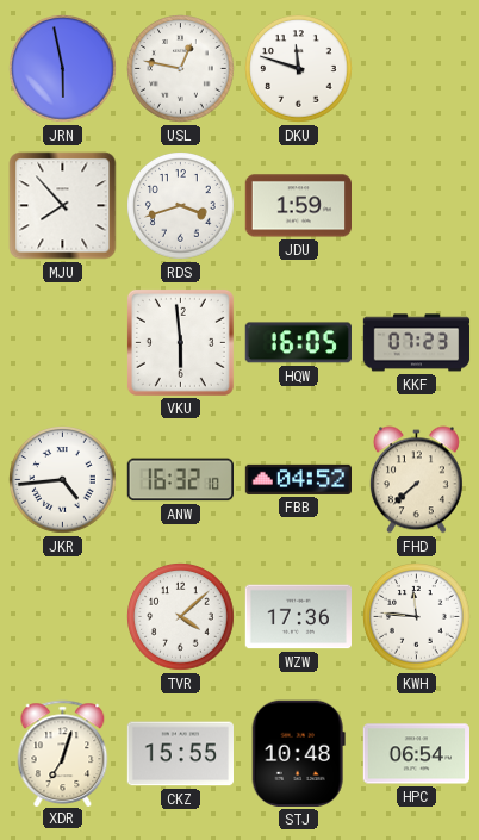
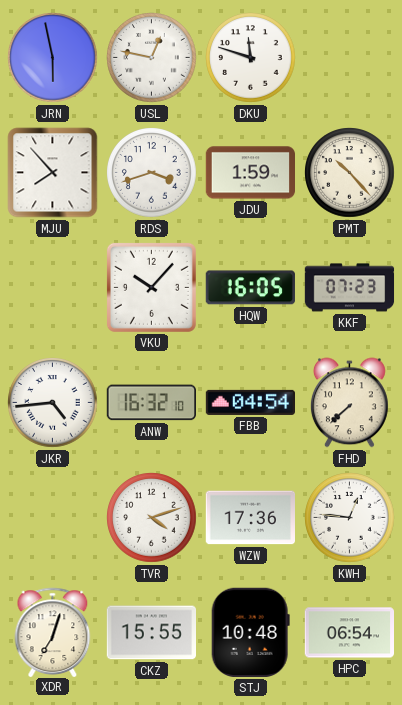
PMT: none -> 10:23 (350, 173)
VKU: 5:59 -> 10:07 (151, 287)
FBB: 04:52 -> 04:54 (251, 402)
TVR: 4:08 -> 4:12 (152, 518)
KWH: 11:46 -> 12:46 (350, 518)
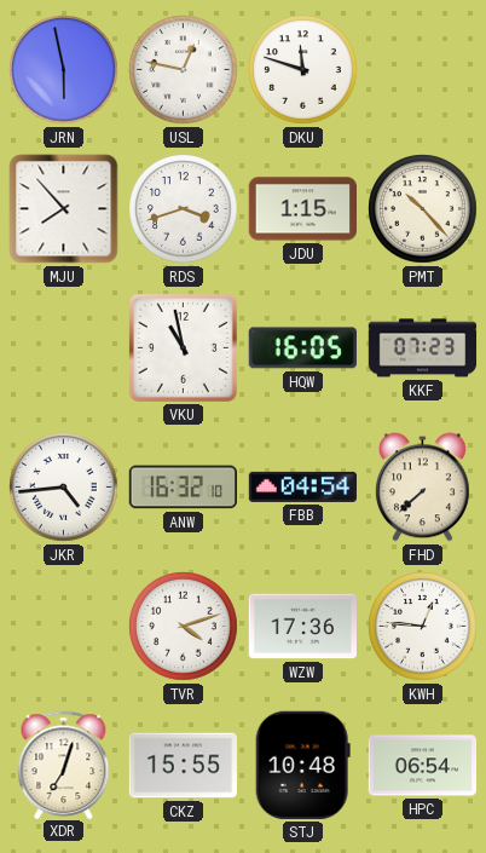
JDU: 1:59 -> 1:15 (302, 209)
VKU: 10:07 -> 10:58 (183, 347)
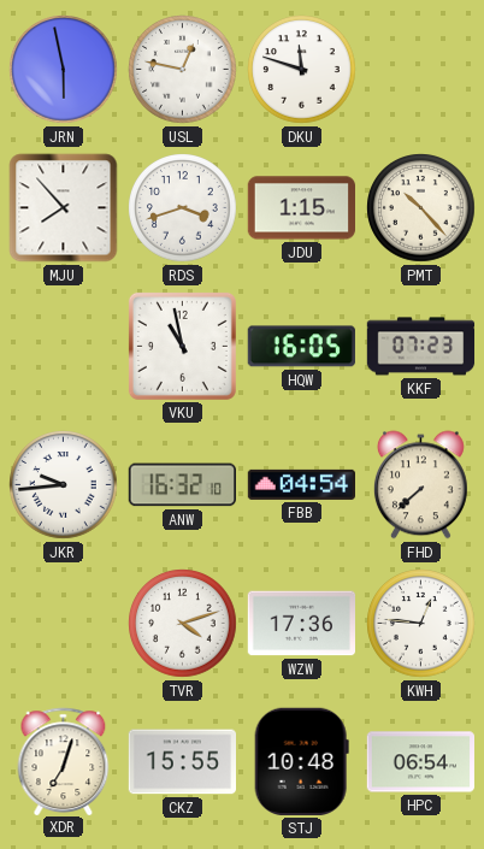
JKR: 4:44 -> 9:44 (64, 485)
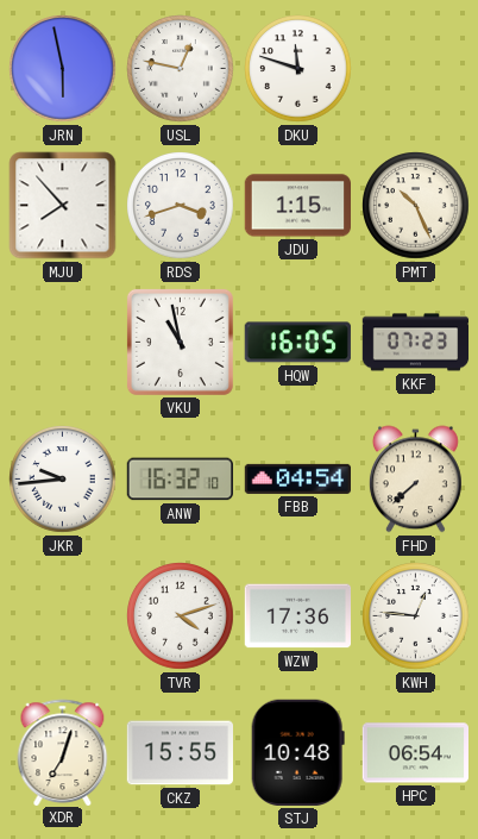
PMT: 10:23 -> 10:26 (416, 206)
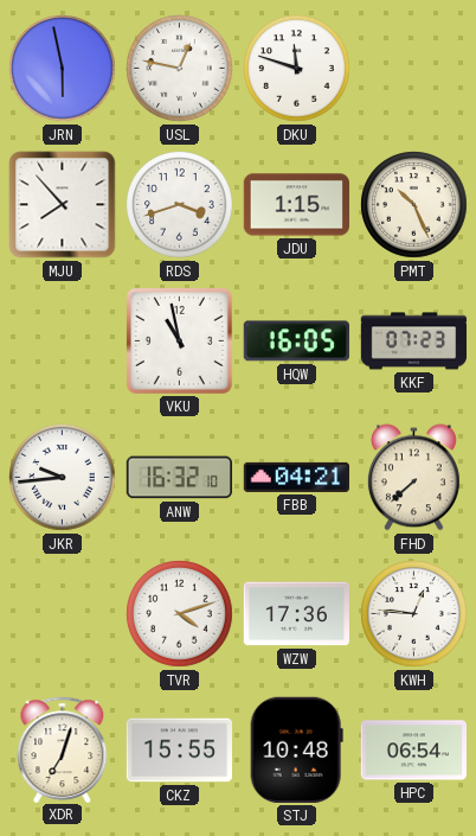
FBB: 04:54 -> 04:21 (297, 477)
